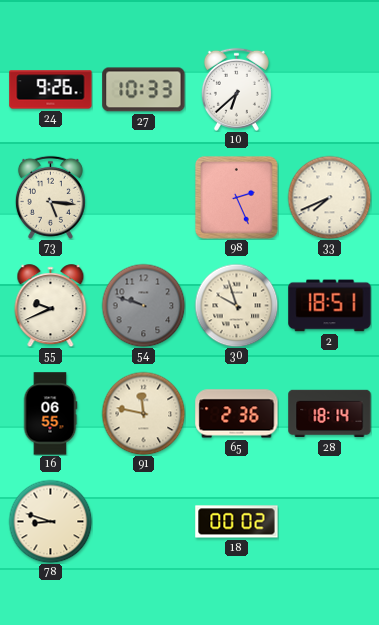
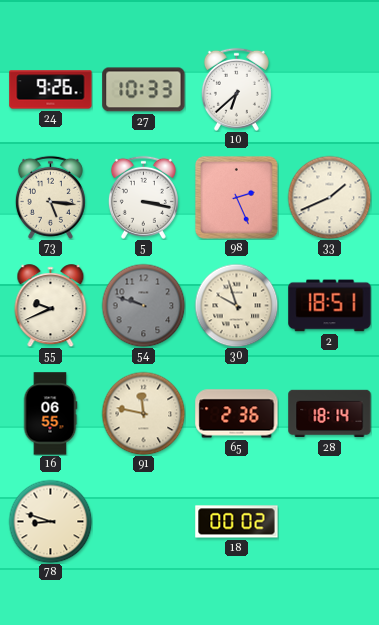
5: none -> 3:17 (143, 197)
33: 7:41 -> 1:41 (329, 197)
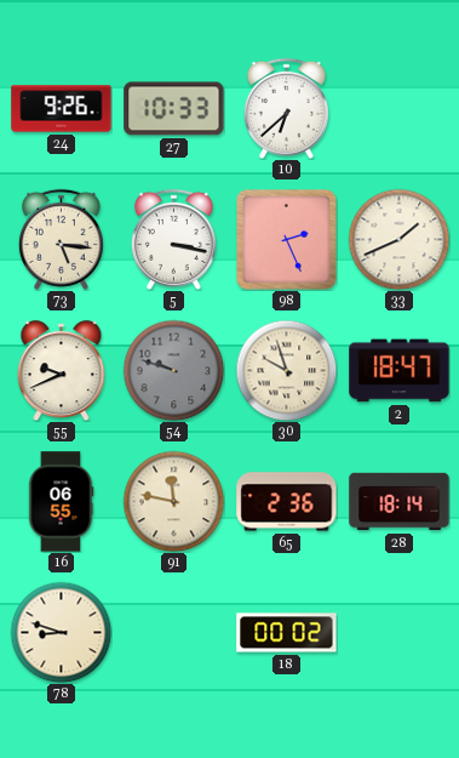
2: 18:51 -> 18:47 (400, 371)
